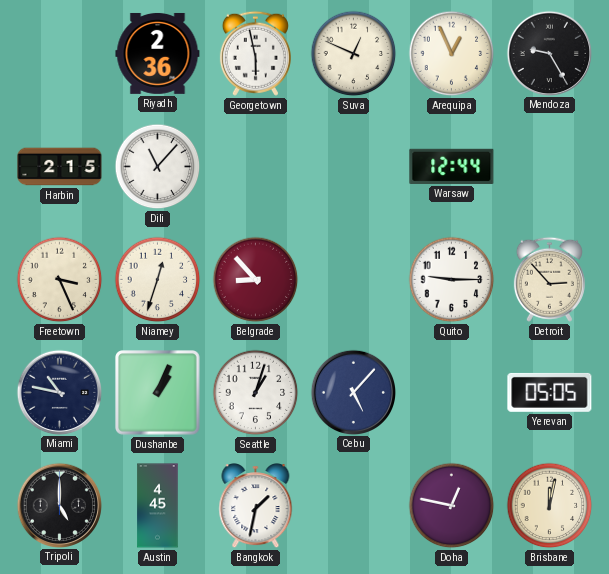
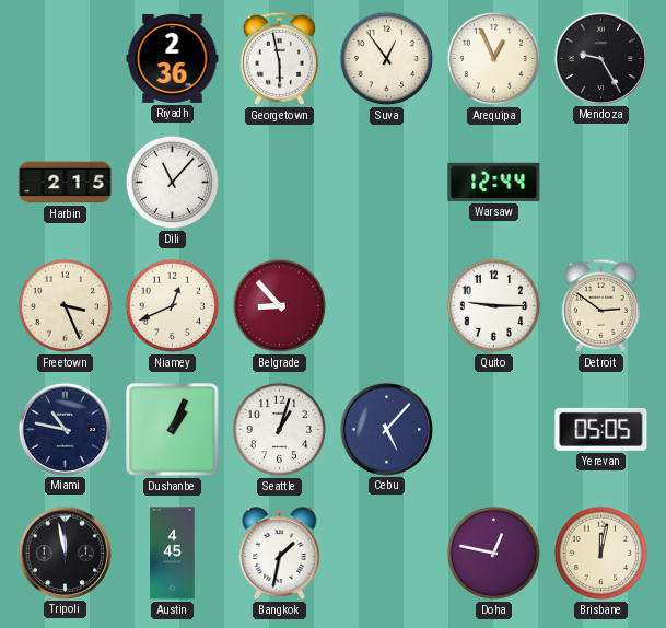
Suva: 12:49 -> 12:54 (387, 59)
Niamey: 12:33 -> 12:41 (173, 306)
Detroit: 2:53 -> 2:51 (600, 305)
Tripoli: 5:00 -> 11:58 (65, 553)
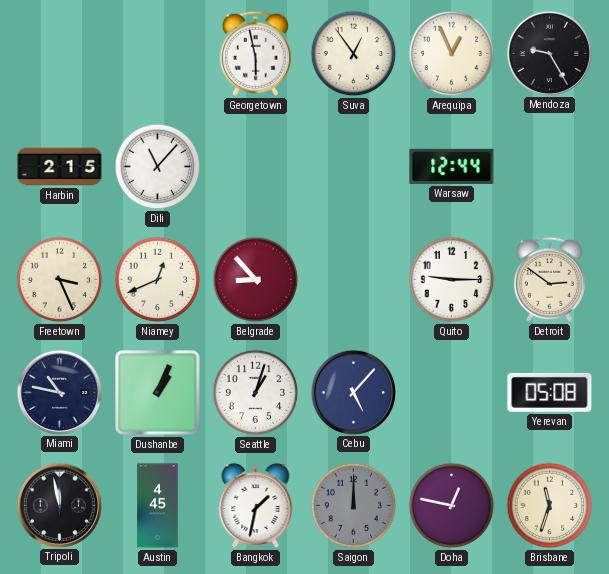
Riyadh: 2:36 -> none (173, 58)
Yerevan: 05:05 -> 05:08 (550, 392)
Saigon: none -> 12:00 (354, 506)
Brisbane: 12:02 -> 11:33 (550, 506)
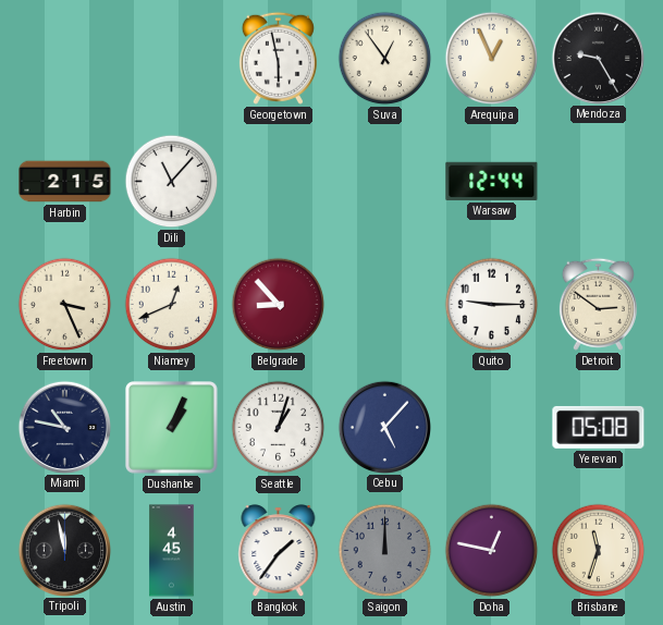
Bangkok: 1:32 -> 1:36 (279, 551)
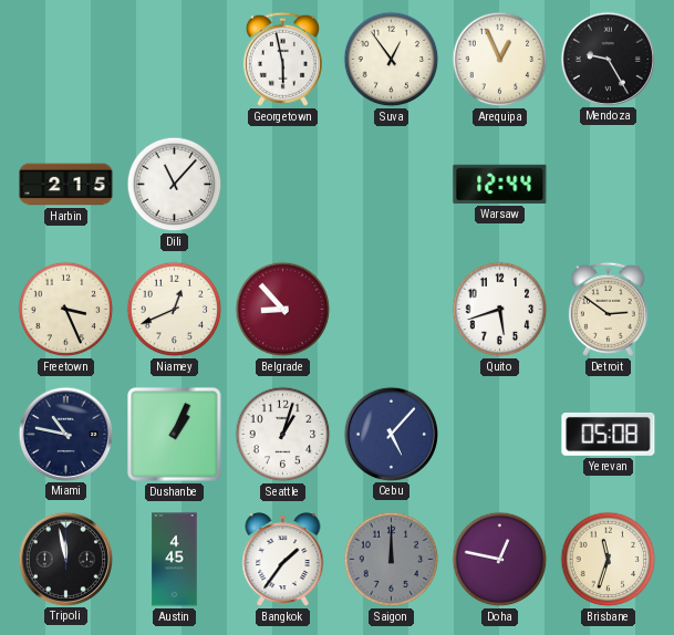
Quito: 9:15 -> 5:42 (500, 310)
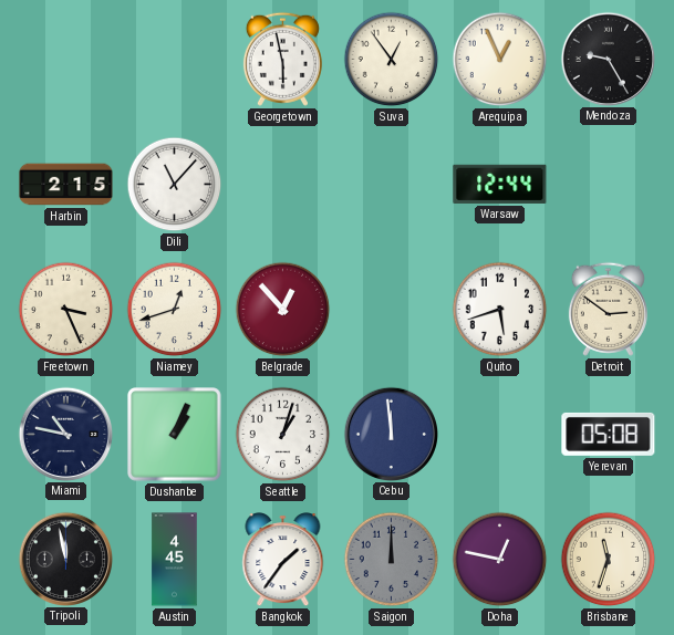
Niamey: 12:41 -> 12:42 (175, 310)
Belgrade: 8:53 -> 12:53 (283, 310)
Cebu: 5:07 -> 11:59 (391, 434)
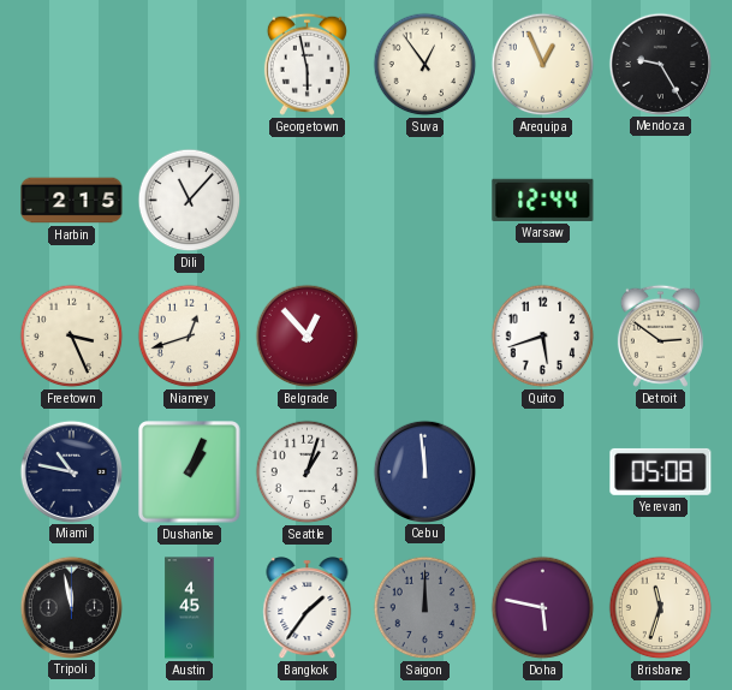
Doha: 12:47 -> 5:47 (543, 608)
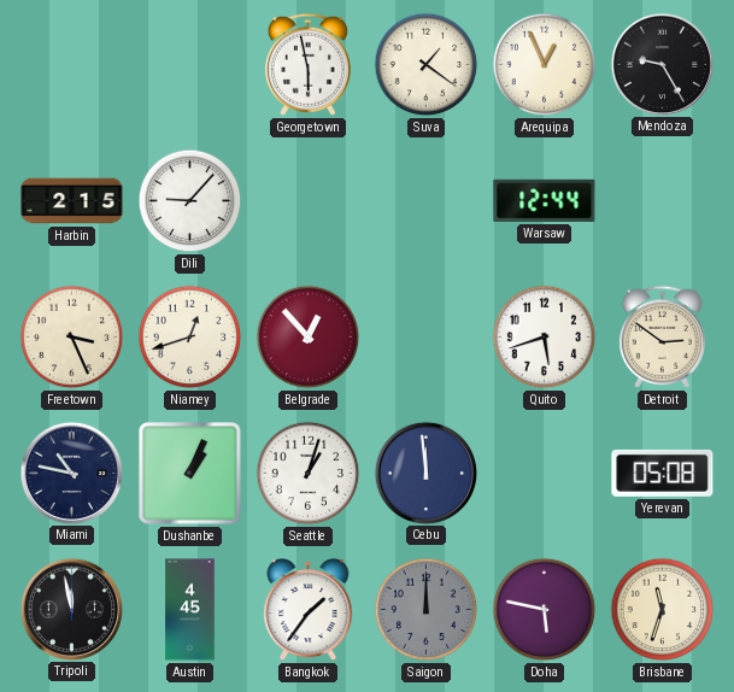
Suva: 12:54 -> 1:21 (427, 65)
Dili: 11:07 -> 9:07 (190, 201)
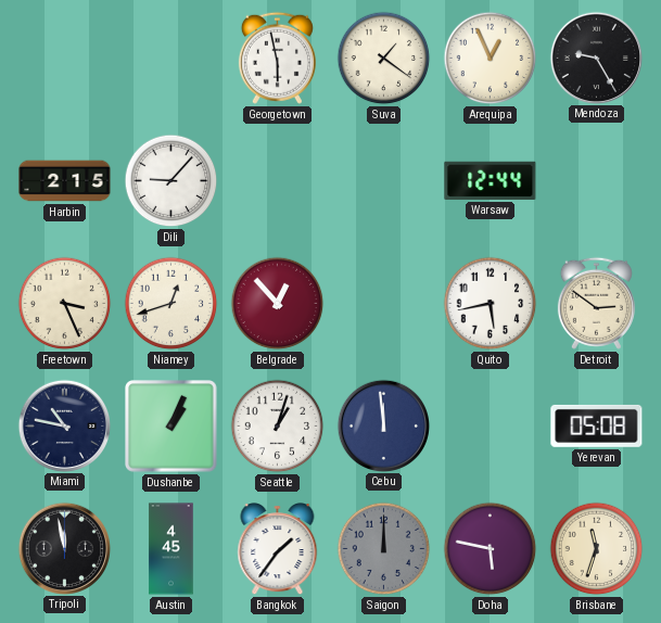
Quito: 5:42 -> 5:43 (491, 304)
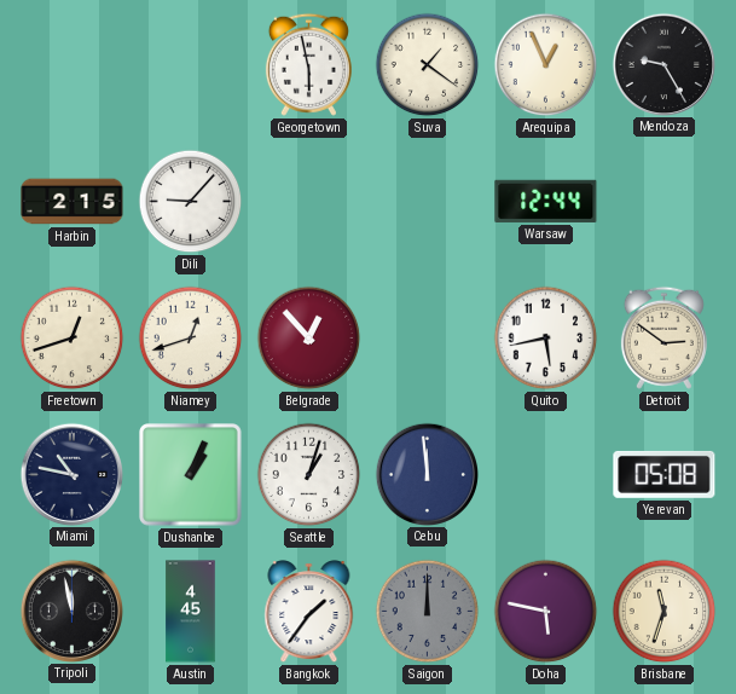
Freetown: 3:26 -> 12:42 (73, 339)
